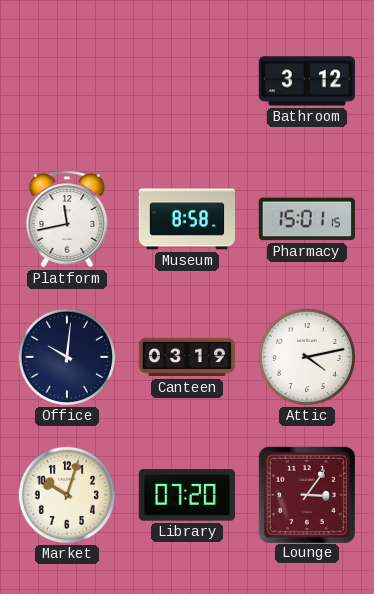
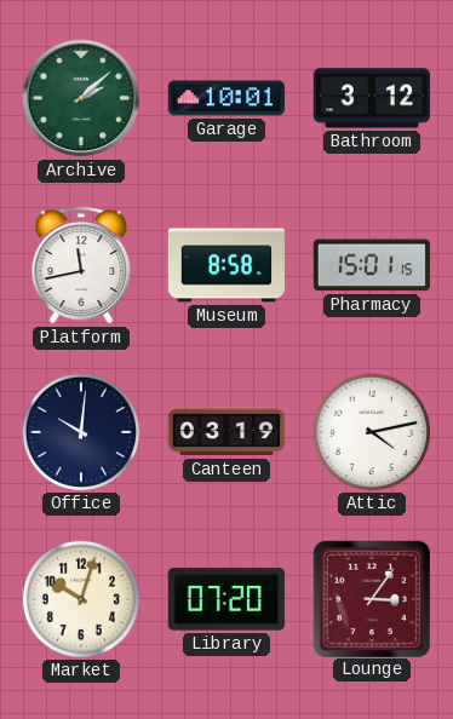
Archive: none -> 2:08 (81, 98)
Garage: none -> 10:01 (225, 98)
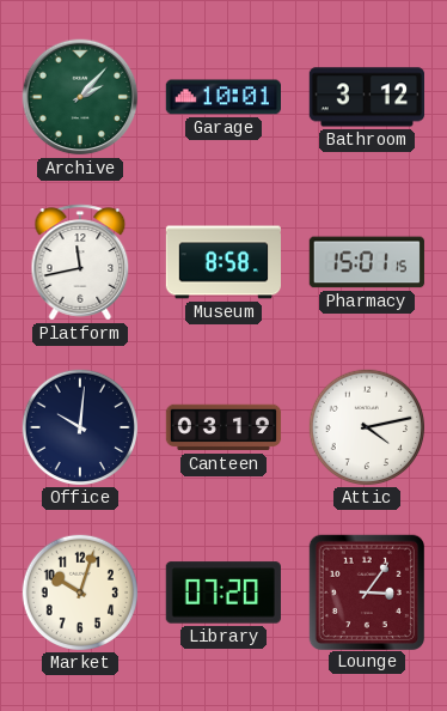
Archive: 2:08 -> 2:07 (80, 97)
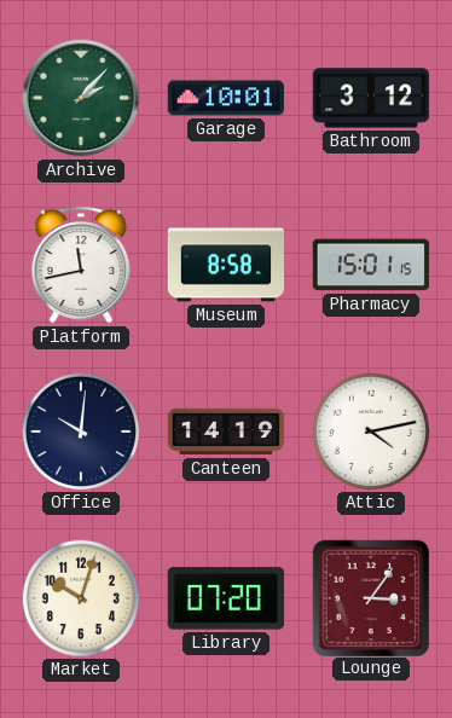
Canteen: 03:19 -> 14:19 (226, 432)
